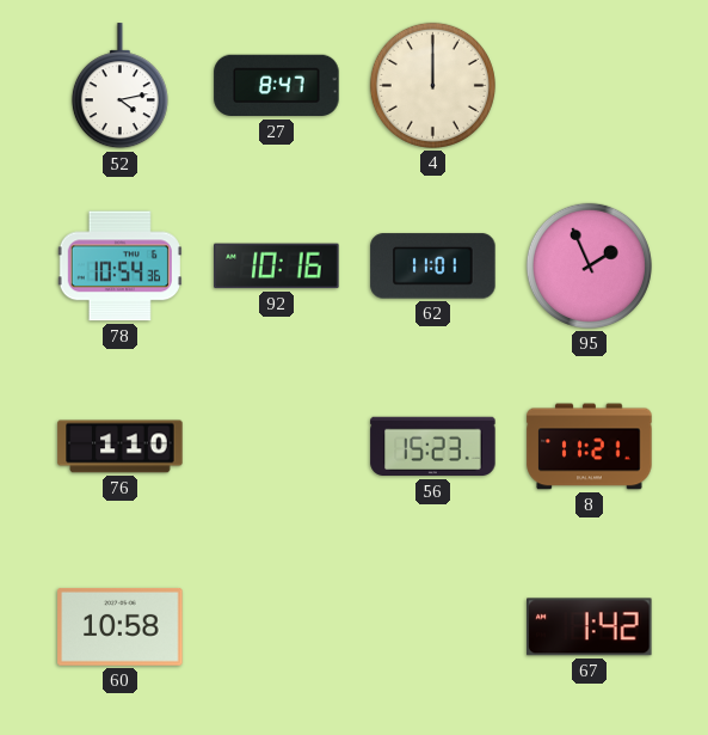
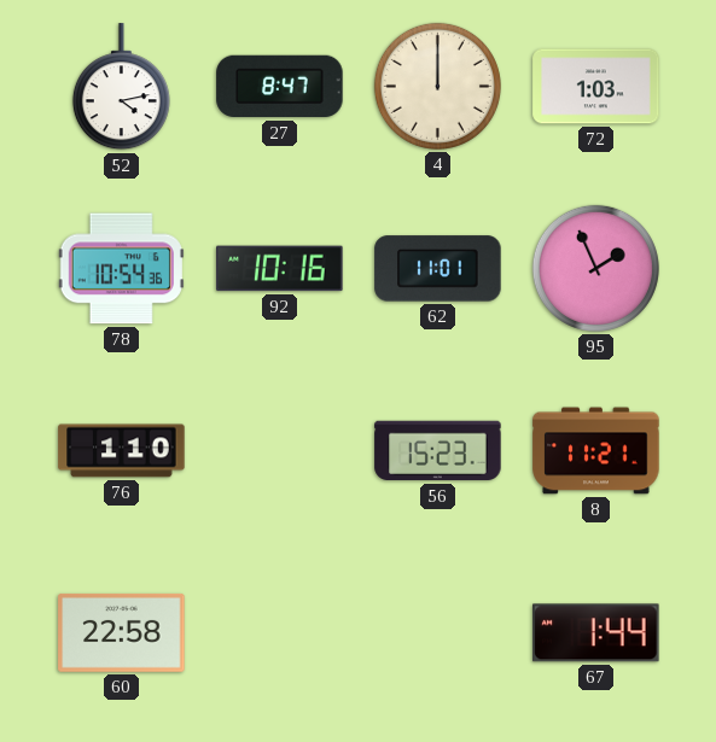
72: none -> 1:03 (596, 87)
60: 10:58 -> 22:58 (122, 632)
67: 1:42 -> 1:44 (596, 633)
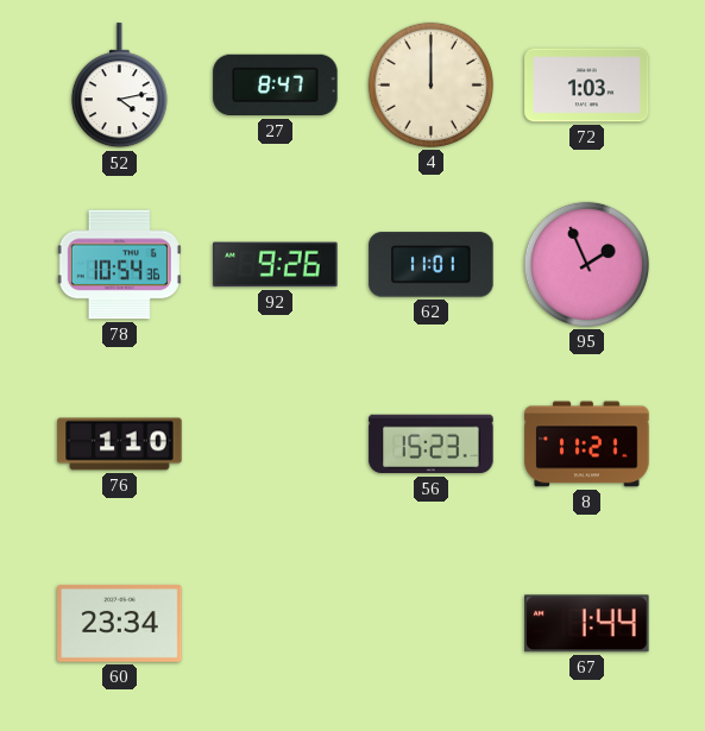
92: 10:16 -> 9:26 (276, 265)
60: 22:58 -> 23:34 (120, 623)
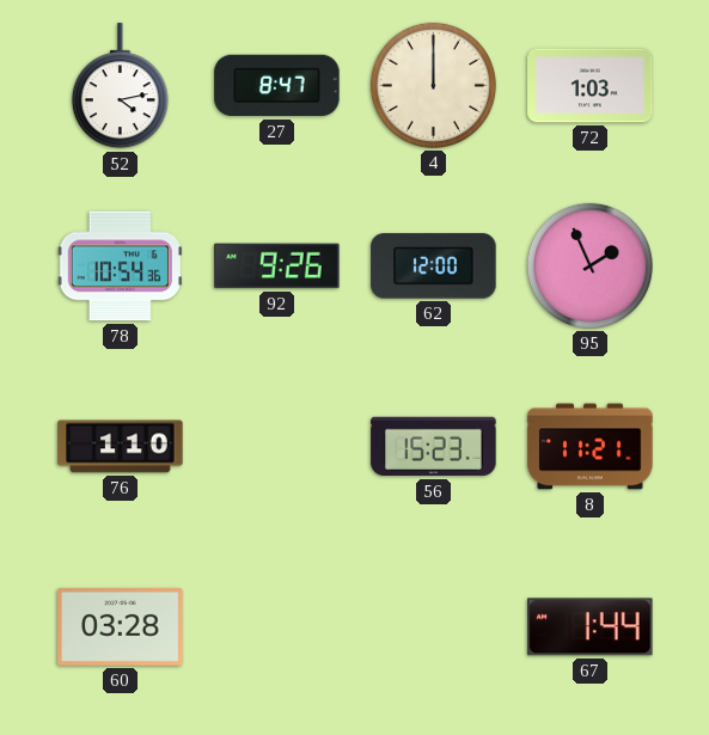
62: 11:01 -> 12:00 (434, 267)
60: 23:34 -> 03:28 (121, 626)
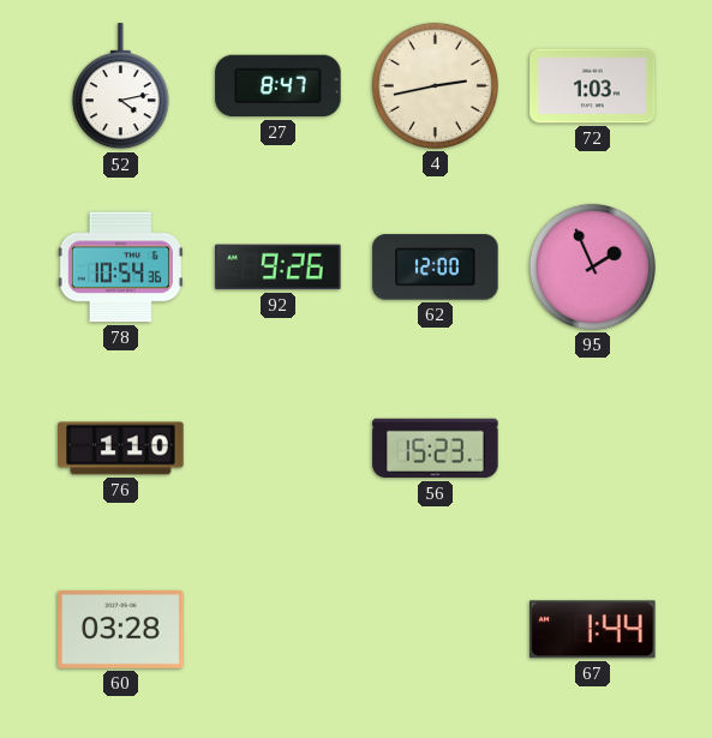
4: 12:00 -> 2:43 (435, 85)
8: 11:21 -> none (591, 447)
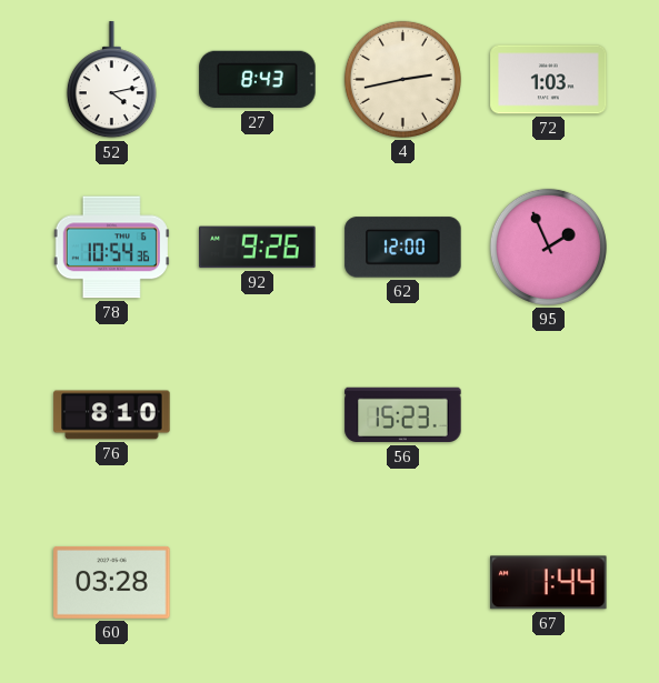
27: 8:47 -> 8:43 (258, 80)
76: 1:10 -> 8:10 (112, 415)
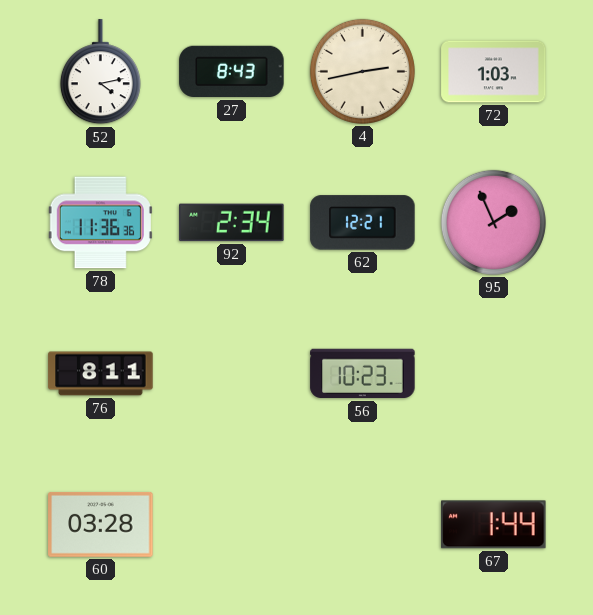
78: 10:54 -> 11:36 (100, 223)
92: 9:26 -> 2:34 (232, 223)
62: 12:00 -> 12:21 (363, 223)
76: 8:10 -> 8:11 (101, 374)
56: 15:23 -> 10:23 (363, 374)
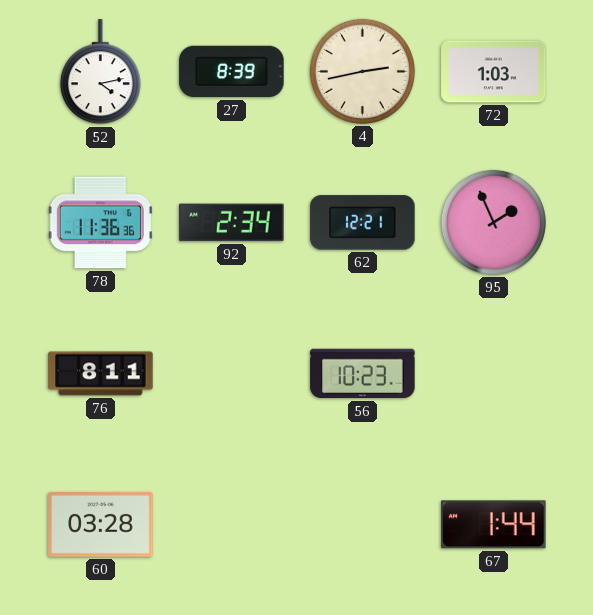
27: 8:43 -> 8:39 (232, 72)
